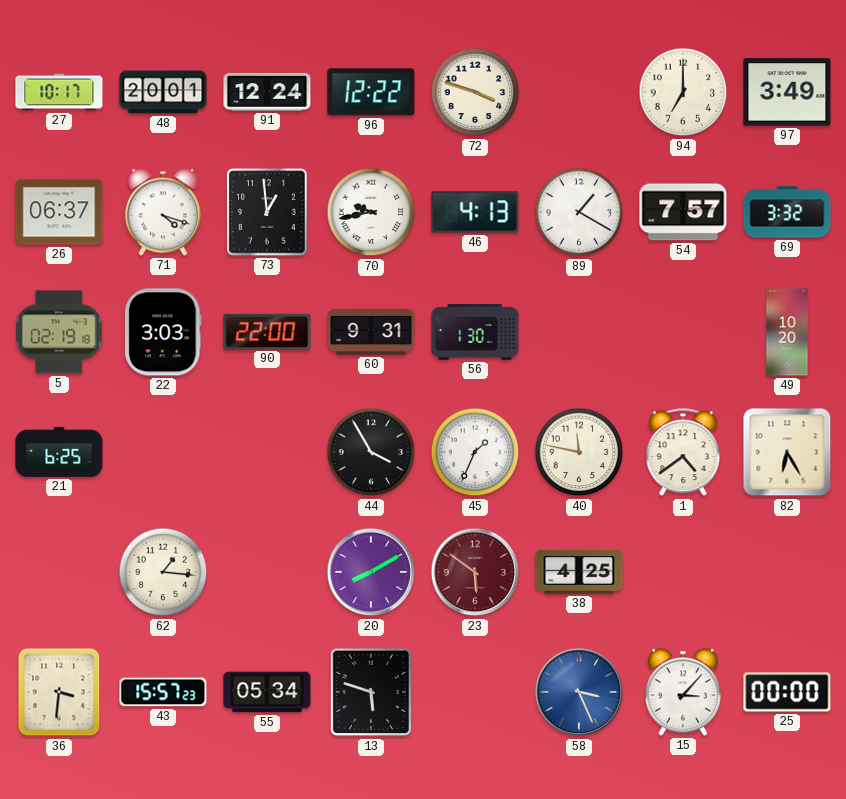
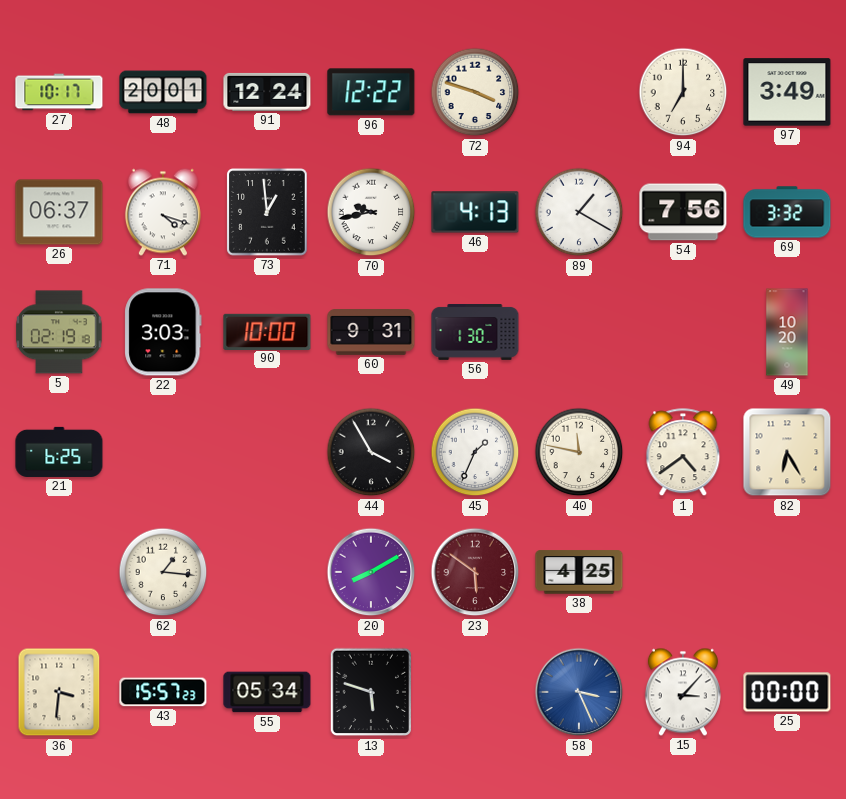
54: 7:57 -> 7:56 (683, 212)
90: 22:00 -> 10:00 (267, 331)
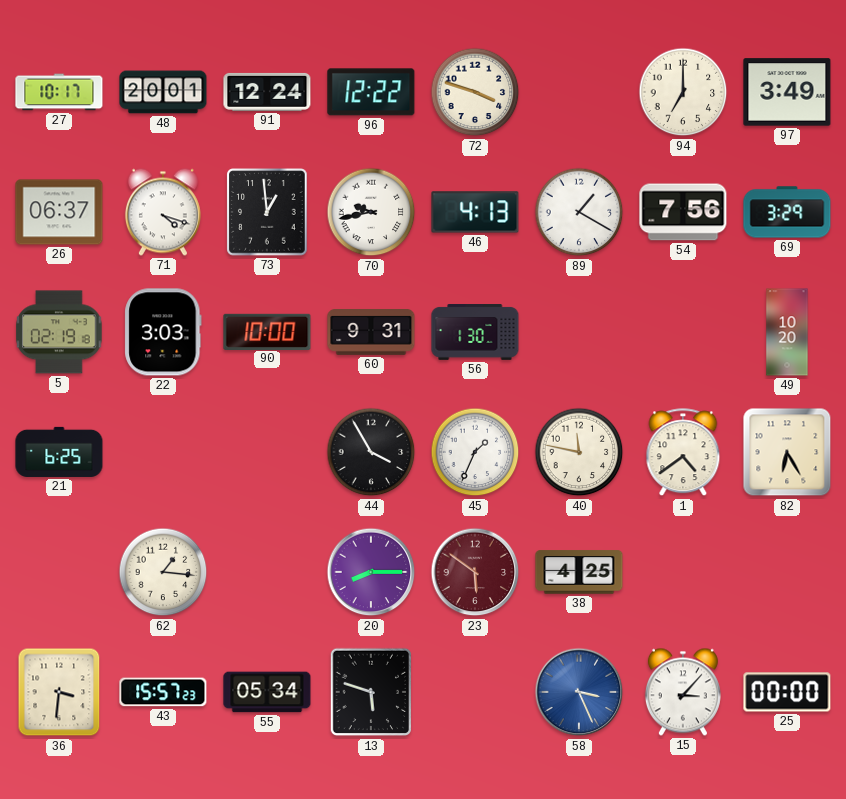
69: 3:32 -> 3:29 (787, 212)
20: 8:10 -> 8:15 (371, 572)
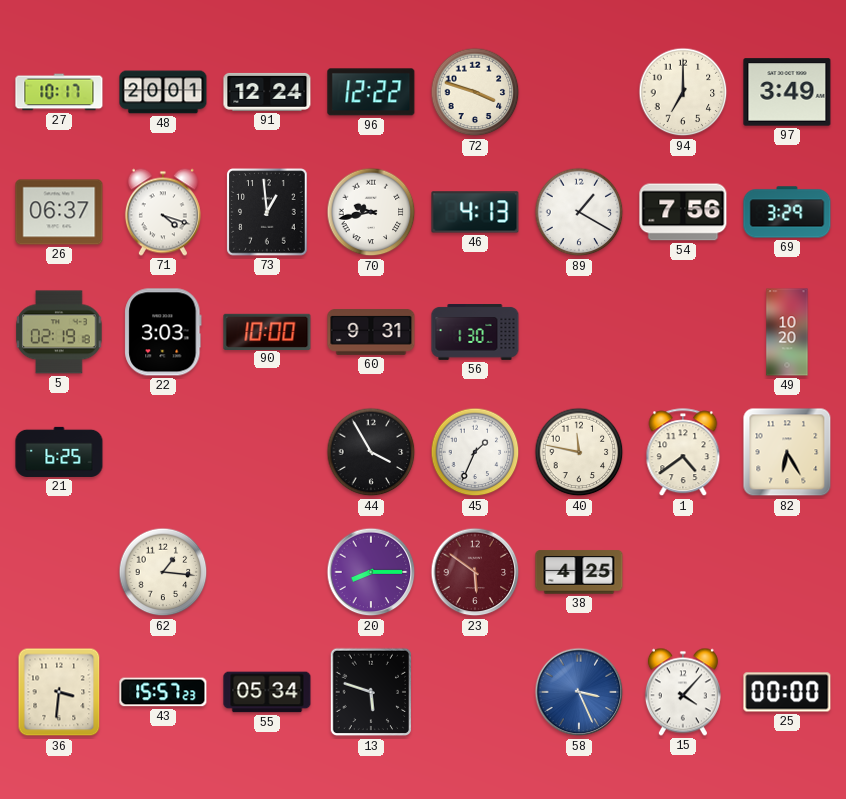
15: 3:07 -> 4:07 (683, 692)
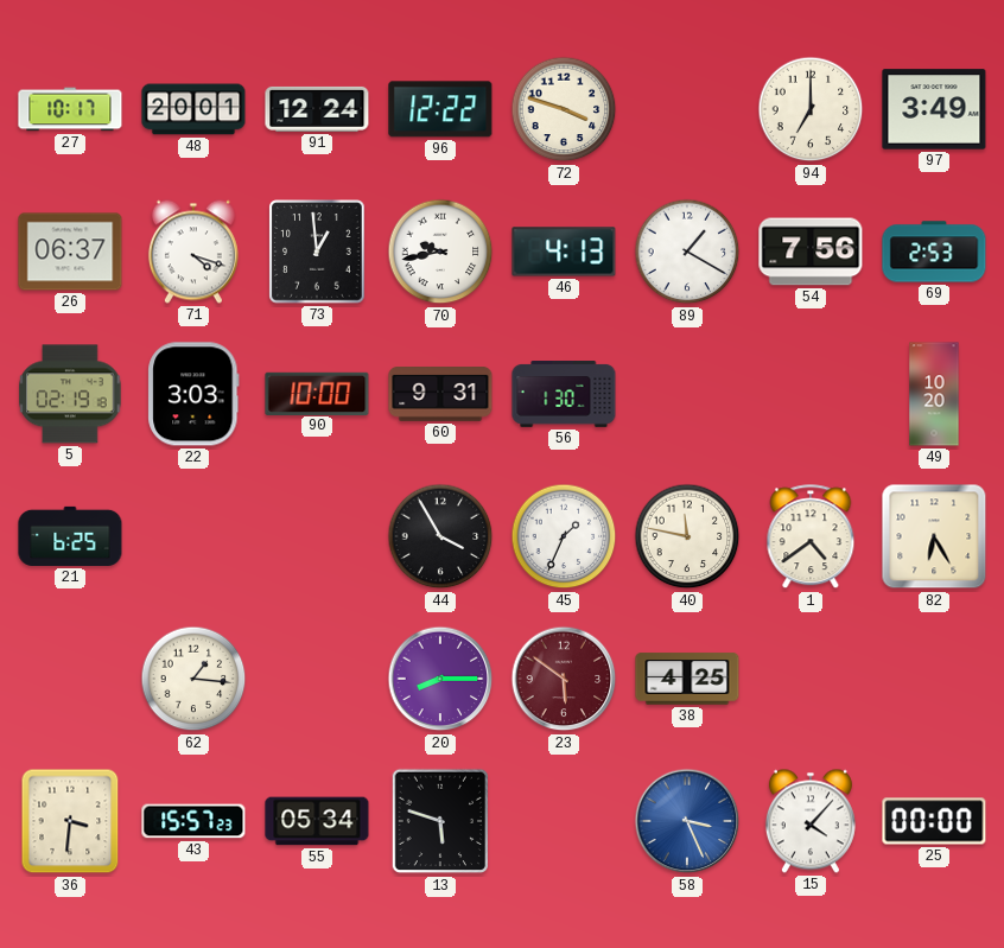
69: 3:29 -> 2:53 (934, 252)
